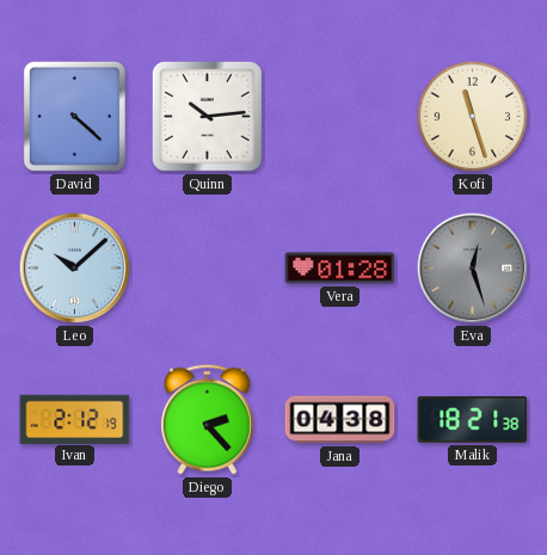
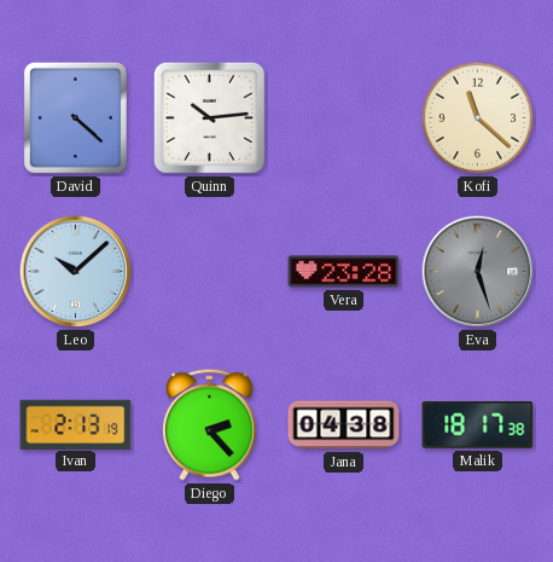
Kofi: 11:27 -> 11:22 (478, 118)
Vera: 01:28 -> 23:28 (344, 272)
Ivan: 2:12 -> 2:13 (76, 424)
Malik: 18:21 -> 18:17 (478, 425)
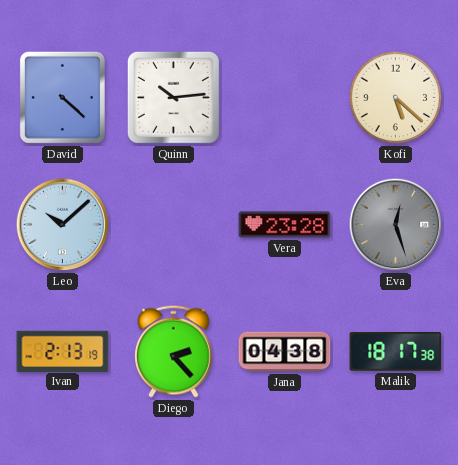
Kofi: 11:22 -> 5:22 (396, 98)
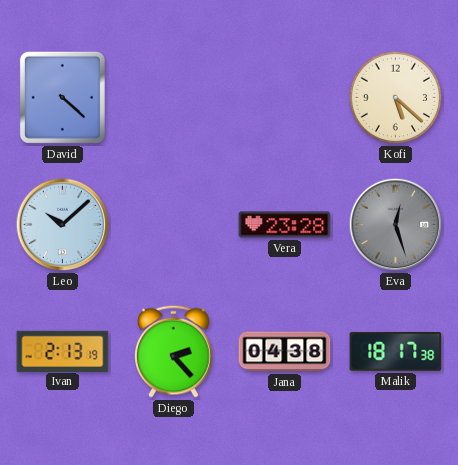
Quinn: 10:14 -> none (173, 97)
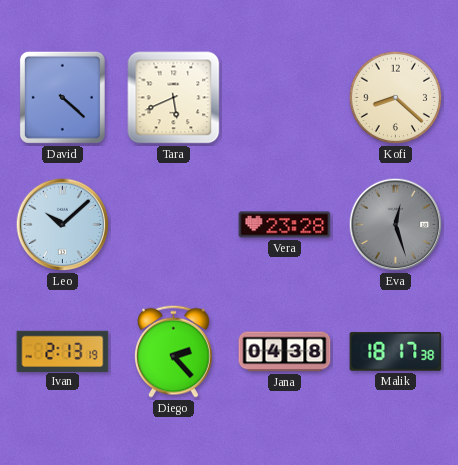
Tara: none -> 5:41 (174, 98)
Kofi: 5:22 -> 8:22 (396, 98)
